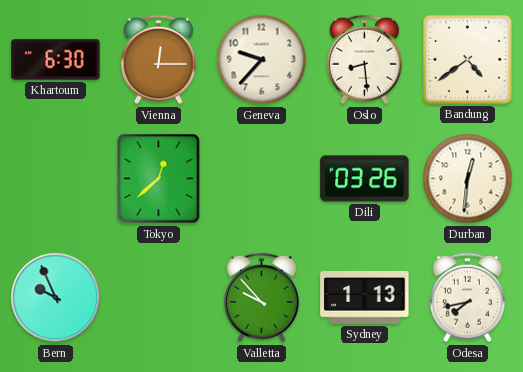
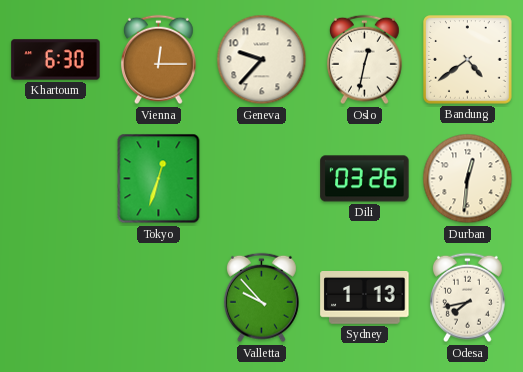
Oslo: 8:29 -> 12:32 (364, 60)
Tokyo: 12:38 -> 12:33 (159, 179)
Bern: 9:56 -> none (56, 298)
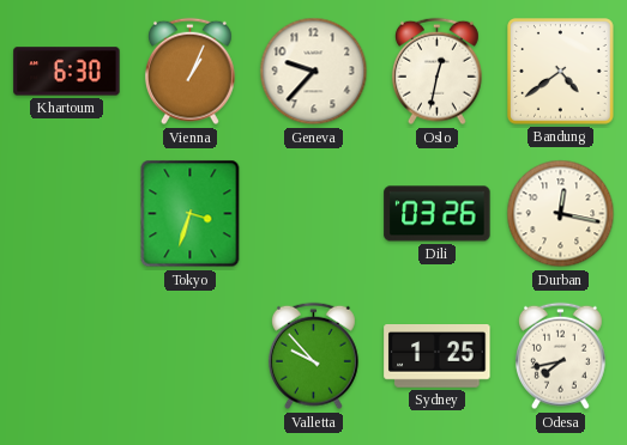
Vienna: 12:15 -> 1:04 (189, 72)
Tokyo: 12:33 -> 3:33 (191, 214)
Durban: 12:31 -> 12:17 (561, 214)
Sydney: 1:13 -> 1:25 (438, 356)
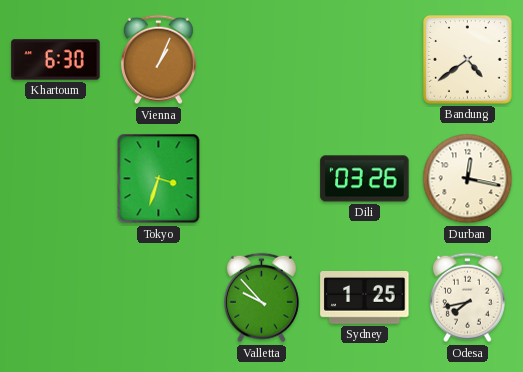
Geneva: 9:37 -> none (314, 72)
Oslo: 12:32 -> none (436, 72)
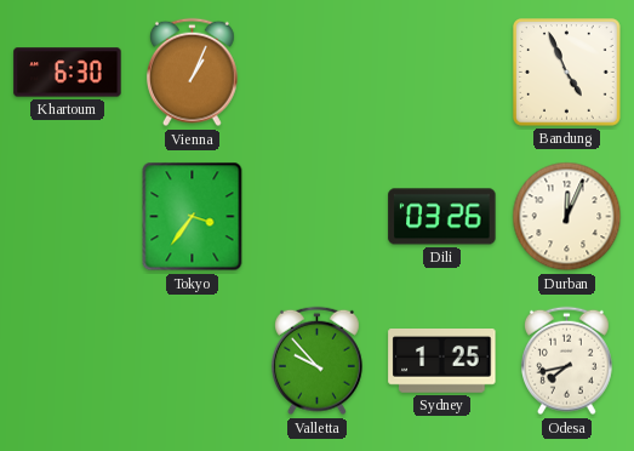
Bandung: 4:39 -> 4:56 (567, 73)
Tokyo: 3:33 -> 3:36 (193, 217)
Durban: 12:17 -> 12:04 (567, 217)
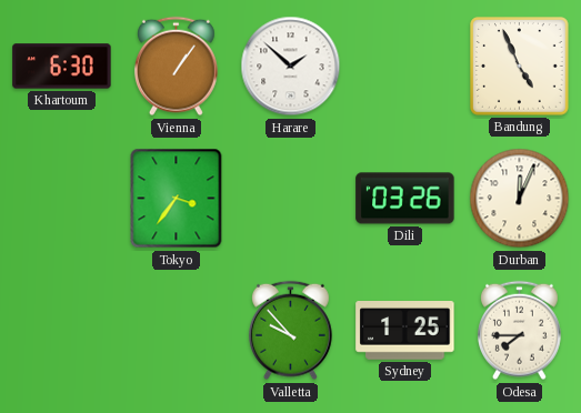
Vienna: 1:04 -> 1:06 (176, 67)
Harare: none -> 1:52 (291, 67)
Odesa: 7:43 -> 7:45 (519, 331)
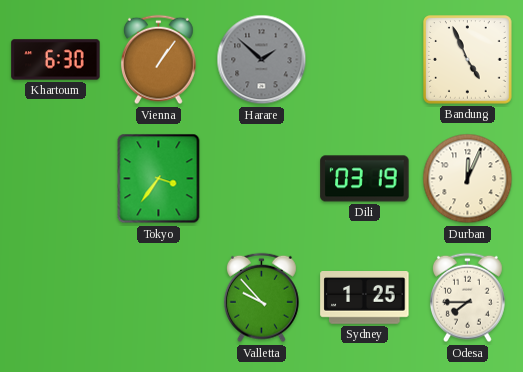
Harare dial: white -> grey (262, 60)
Dili: 03:26 -> 03:19 (365, 179)
